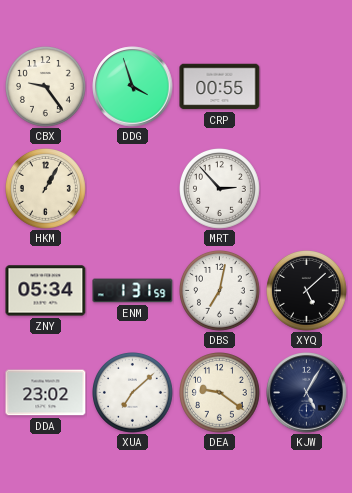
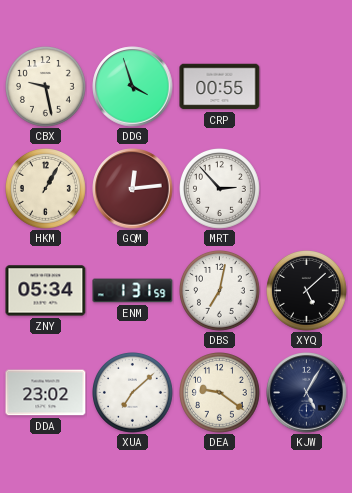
CBX: 9:24 -> 9:28 (46, 87)
GQM: none -> 12:14 (133, 189)
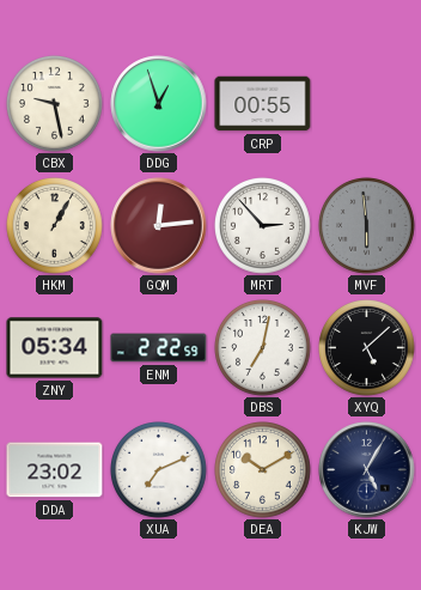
DDG: 3:57 -> 12:57 (159, 104)
MVF: none -> 5:59 (367, 226)
ENM: 1:31 -> 2:22 (159, 348)
XUA: 7:08 -> 7:11 (159, 470)
DEA: 9:21 -> 10:10 (263, 470)
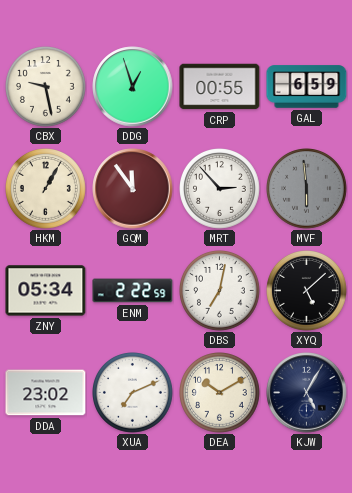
GAL: none -> 6:59 (307, 87)
GQM: 12:14 -> 11:54 (133, 189)
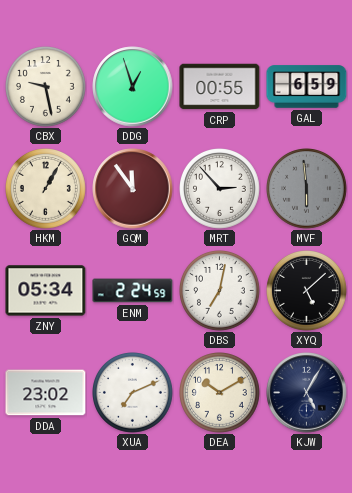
ENM: 2:22 -> 2:24 (133, 291)
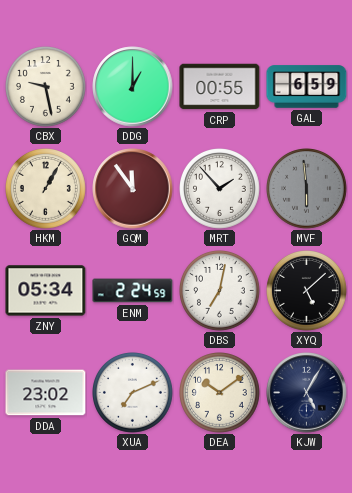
DDG: 12:57 -> 1:00 (133, 87)
MRT: 2:53 -> 1:53 (220, 189)
DEA: 10:10 -> 10:09 (220, 393)
